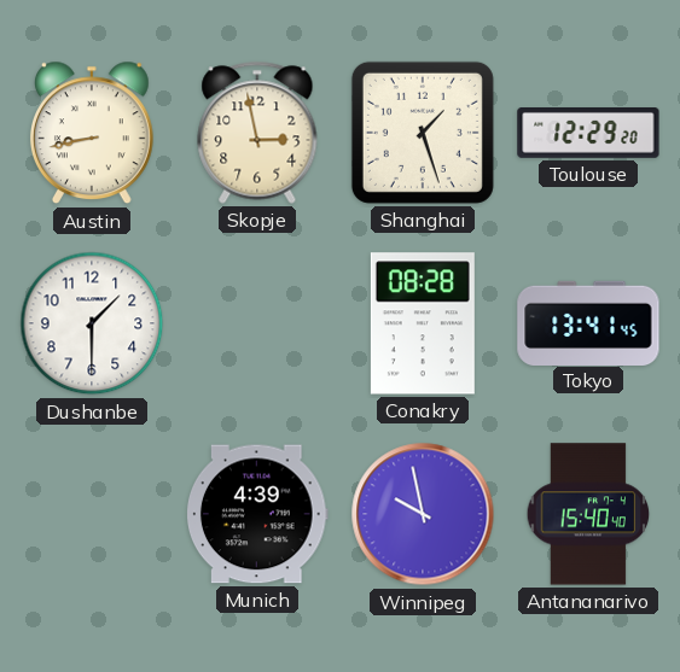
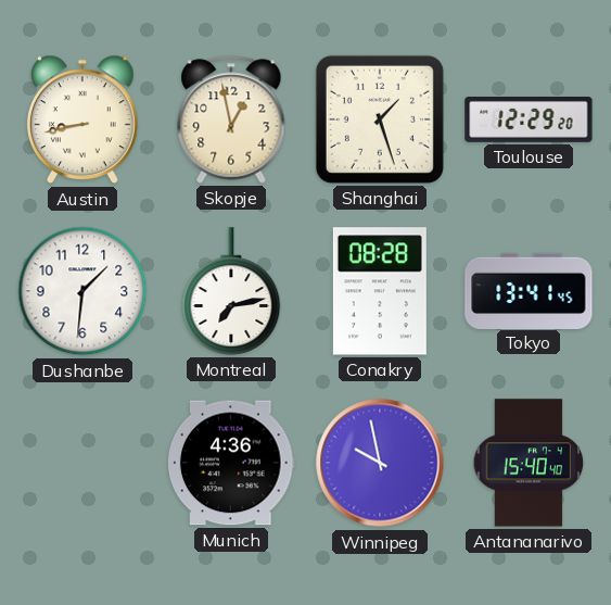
Skopje: 2:58 -> 12:58 (231, 119)
Dushanbe: 1:30 -> 1:31 (82, 291)
Montreal: none -> 7:13 (231, 291)
Munich: 4:39 -> 4:36 (232, 463)
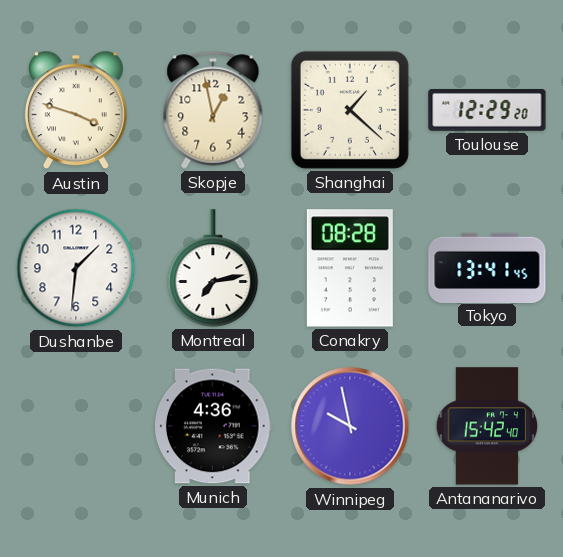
Austin: 8:43 -> 3:48 (76, 110)
Shanghai: 1:27 -> 1:22 (350, 110)
Antananarivo: 15:40 -> 15:42 (487, 426)
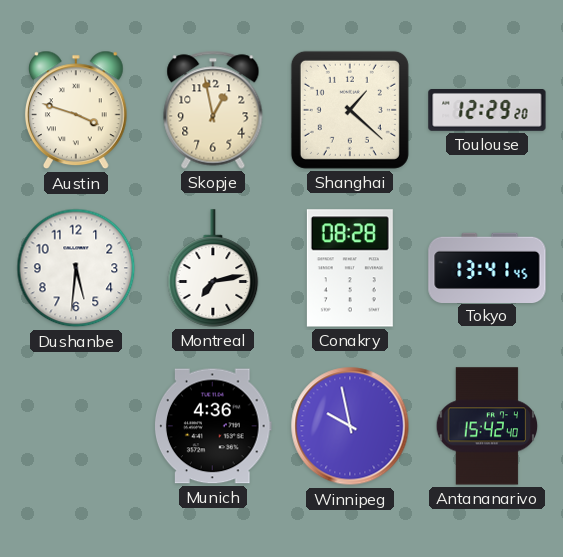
Dushanbe: 1:31 -> 5:31 (76, 268)
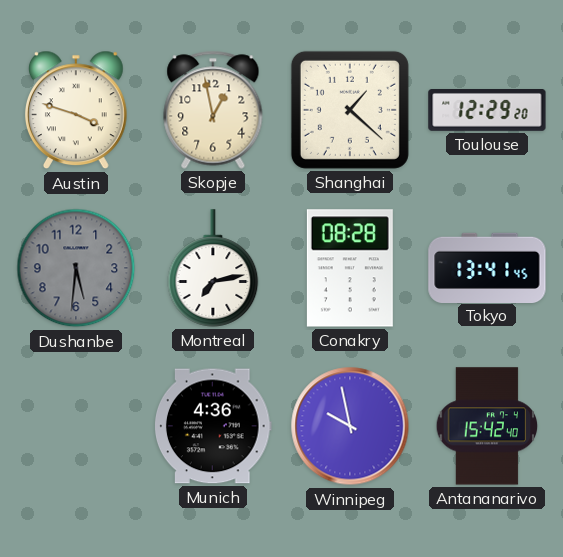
Dushanbe dial: white -> grey (76, 268)
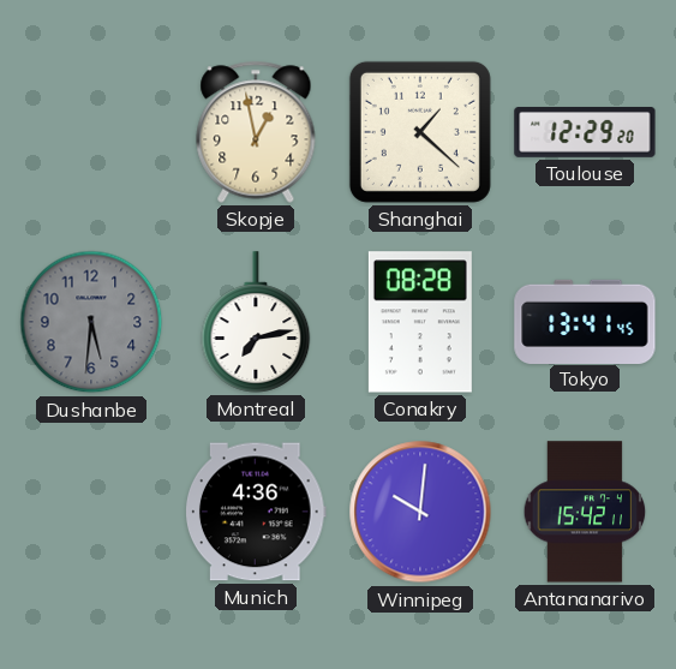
Austin: 3:48 -> none (76, 110)
Winnipeg: 9:58 -> 10:01 (420, 512)
Antananarivo: 15:42:40 -> 15:42:11 (585, 512)
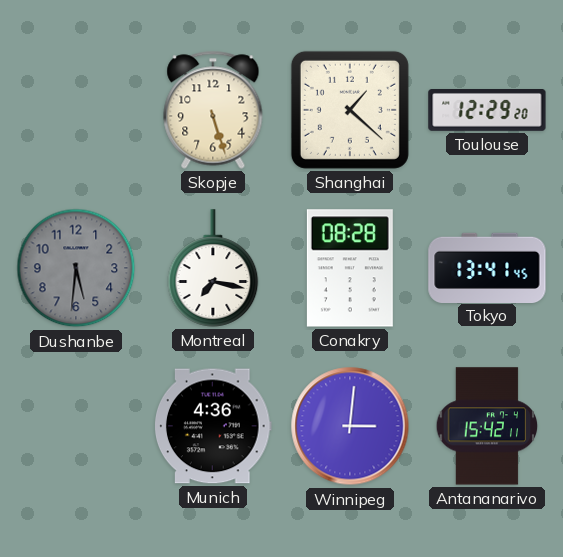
Skopje: 12:58 -> 5:27 (213, 110)
Montreal: 7:13 -> 7:17 (213, 268)
Winnipeg: 10:01 -> 3:01 (350, 426)
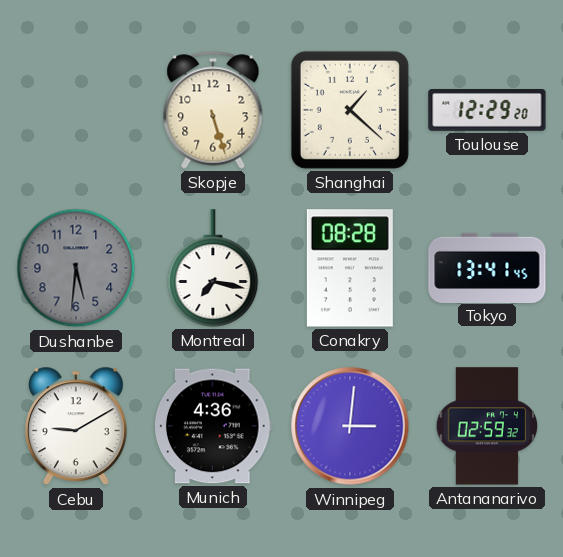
Cebu: none -> 9:10 (76, 426)
Antananarivo: 15:42 -> 02:59 (487, 426)
